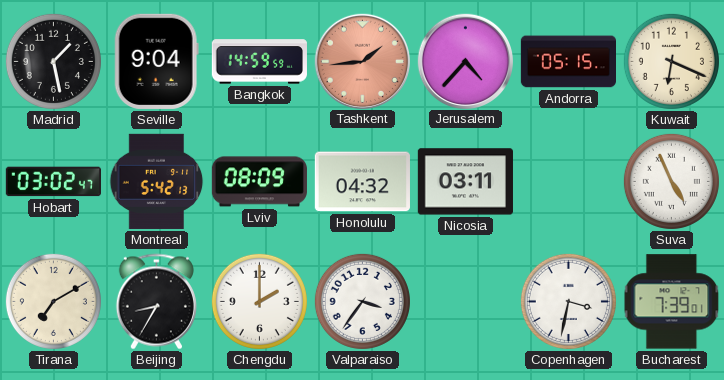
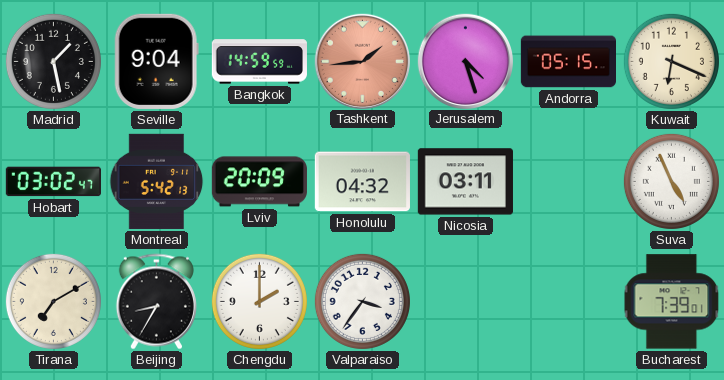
Jerusalem: 4:37 -> 4:27 (465, 61)
Lviv: 08:09 -> 20:09 (259, 182)
Copenhagen: 3:32 -> none (568, 301)
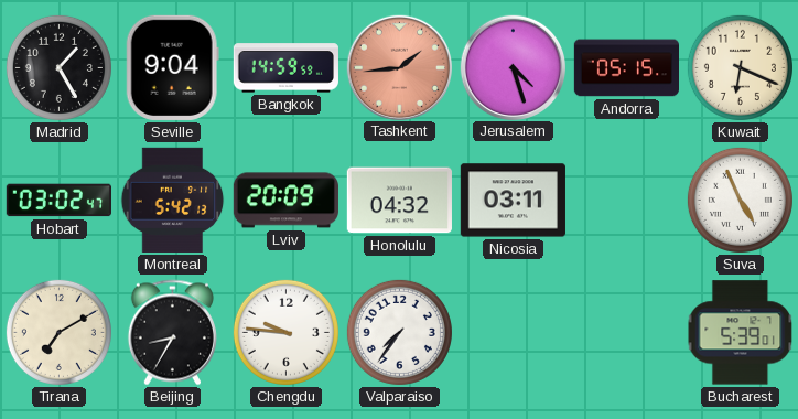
Madrid: 1:28 -> 1:25 (58, 67)
Chengdu: 2:00 -> 9:46 (285, 332)
Valparaiso: 3:36 -> 7:36 (399, 332)
Bucharest: 7:39 -> 5:39 (741, 333)
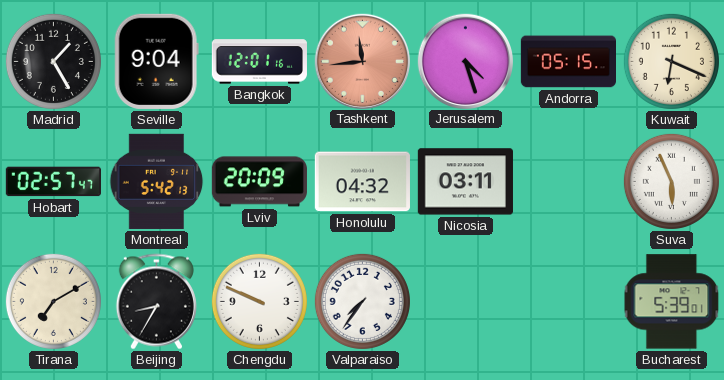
Bangkok: 14:59 -> 12:01 (259, 62)
Tashkent: 1:44 -> 11:44 (362, 61)
Hobart: 03:02 -> 02:57 (53, 182)
Suva: 4:56 -> 5:56 (671, 181)
Chengdu: 9:46 -> 9:49 (259, 301)
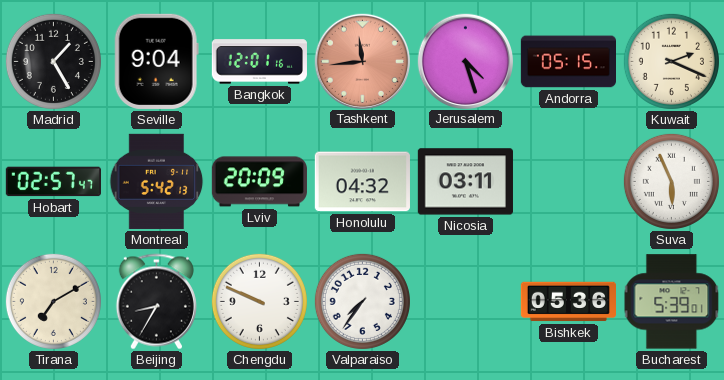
Kuwait: 6:19 -> 2:19 (671, 61)
Bishkek: none -> 05:36 (568, 302)
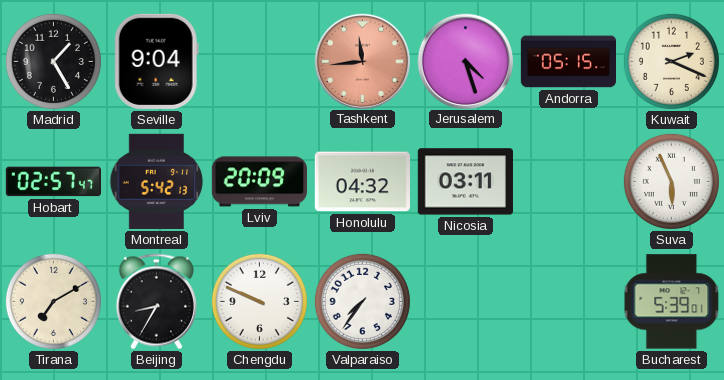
Bangkok: 12:01 -> none (259, 62)
Bishkek: 05:36 -> none (568, 302)
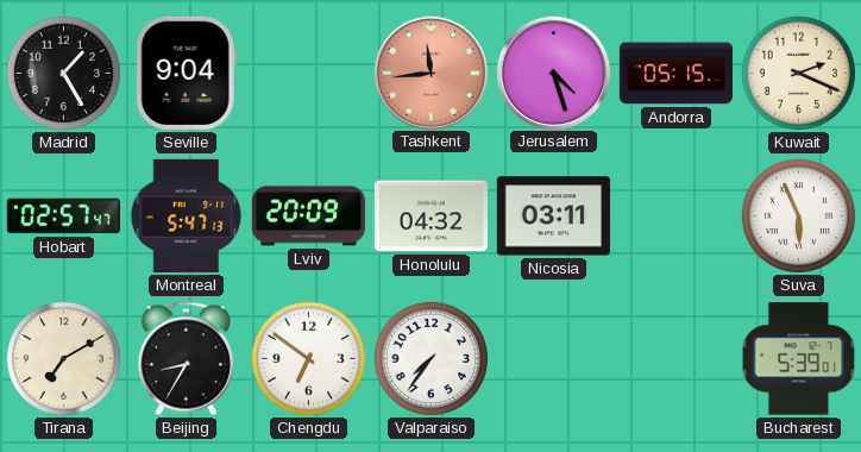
Montreal: 5:42 -> 5:47 (187, 215)
Chengdu: 9:49 -> 6:51 (308, 358)
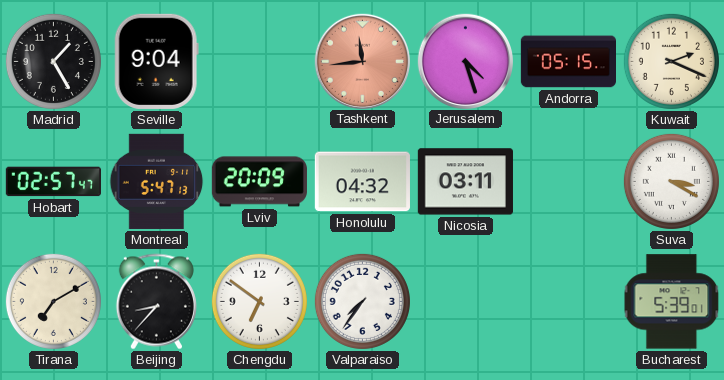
Suva: 5:56 -> 3:20 (671, 181)
Beijing: 8:35 -> 8:37 (156, 302)
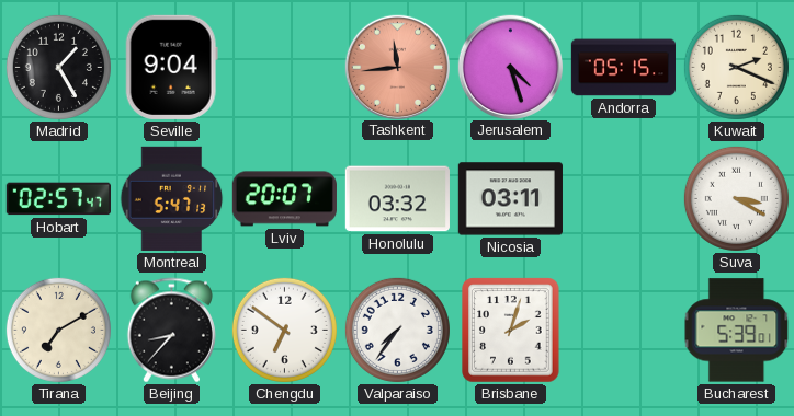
Lviv: 20:09 -> 20:07 (284, 199)
Honolulu: 04:32 -> 03:32 (397, 199)
Brisbane: none -> 2:03 (511, 331)
